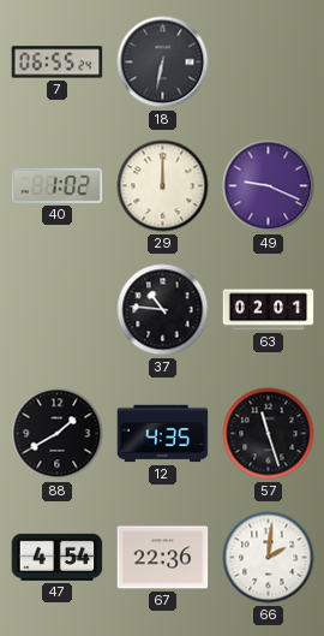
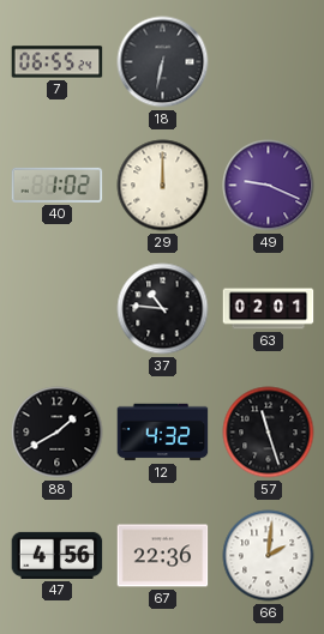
12: 4:35 -> 4:32 (163, 433)
47: 4:54 -> 4:56 (58, 555)
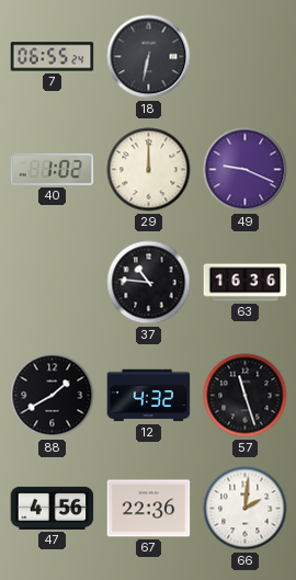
63: 02:01 -> 16:36 (246, 283)
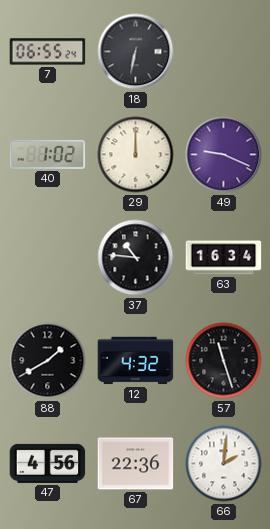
63: 16:36 -> 16:34 (224, 258)
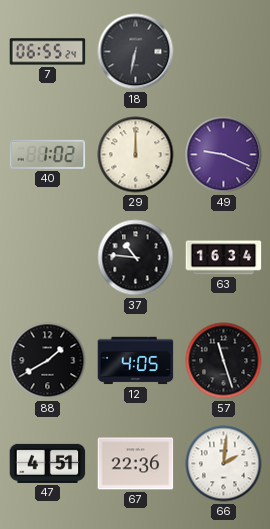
12: 4:32 -> 4:05 (136, 361)
47: 4:56 -> 4:51 (48, 463)
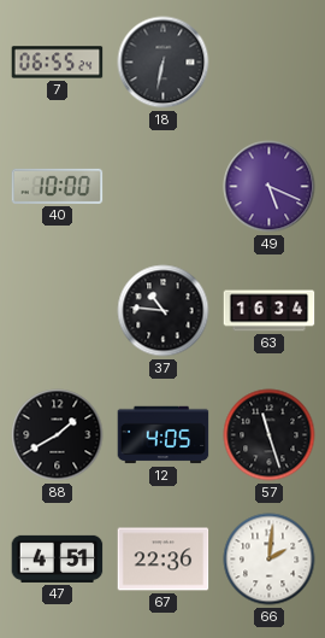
40: 1:02 -> 10:00 (58, 186)
29: 12:00 -> none (136, 155)
49: 9:19 -> 5:19 (270, 187)
